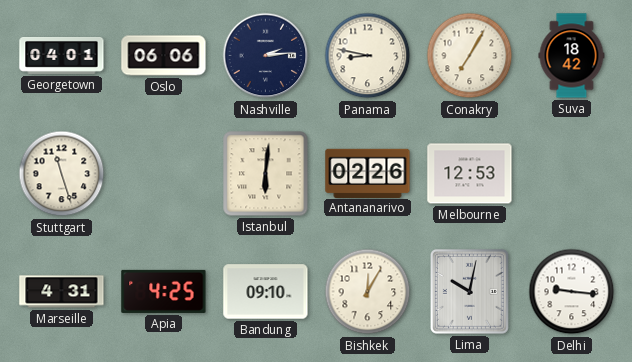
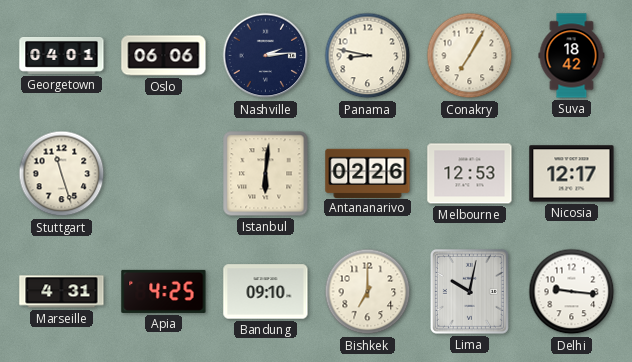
Nicosia: none -> 12:17 (572, 174)
Bishkek: 12:05 -> 7:00 (368, 292)
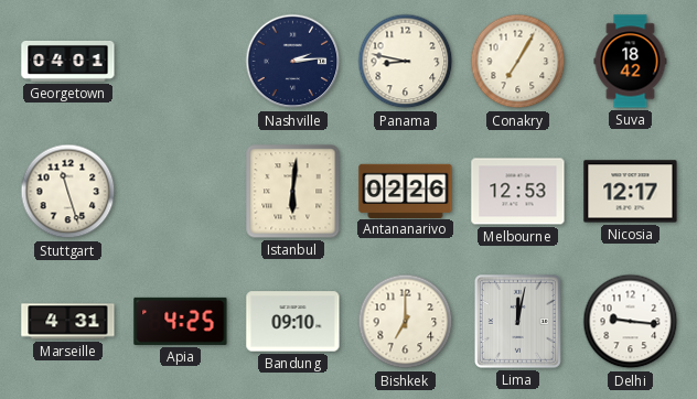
Oslo: 06:06 -> none (164, 56)
Lima: 10:02 -> 12:02 (517, 321)
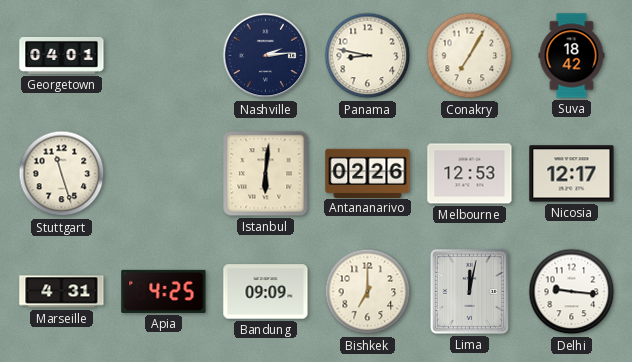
Bandung: 09:10 -> 09:09 (266, 292)
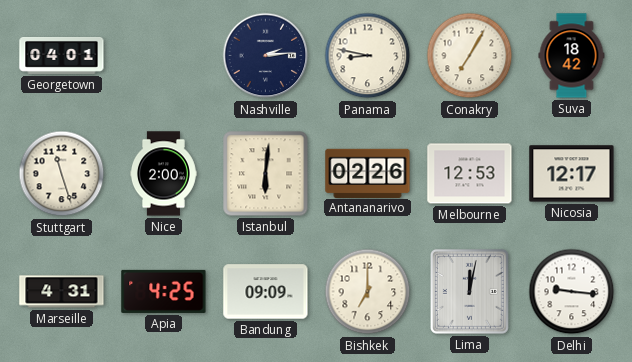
Nice: none -> 2:00 (163, 174)
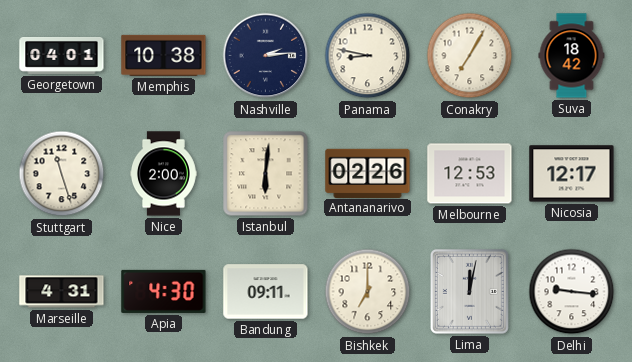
Memphis: none -> 10:38 (164, 55)
Apia: 4:25 -> 4:30 (164, 291)
Bandung: 09:09 -> 09:11 (266, 292)
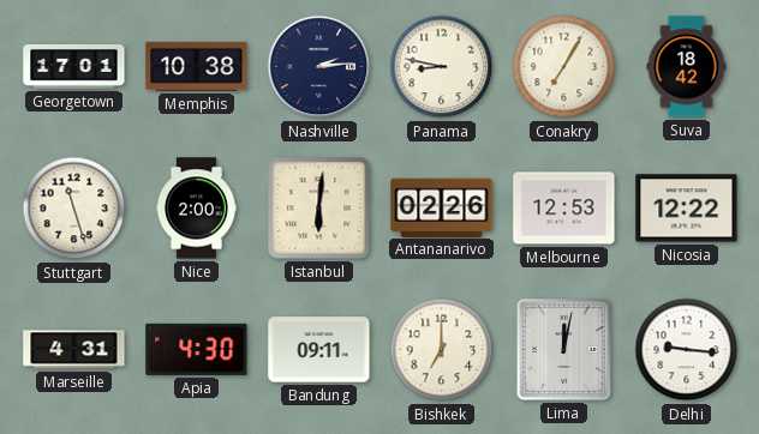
Georgetown: 04:01 -> 17:01 (74, 66)
Nicosia: 12:17 -> 12:22 (687, 209)
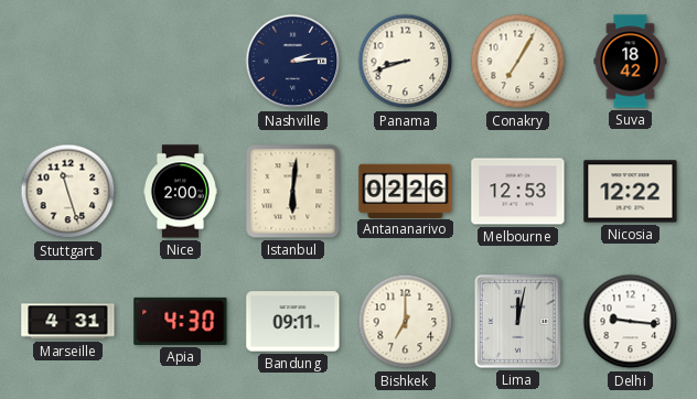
Georgetown: 17:01 -> none (74, 66)
Memphis: 10:38 -> none (197, 66)
Panama: 8:47 -> 8:42 (406, 62)
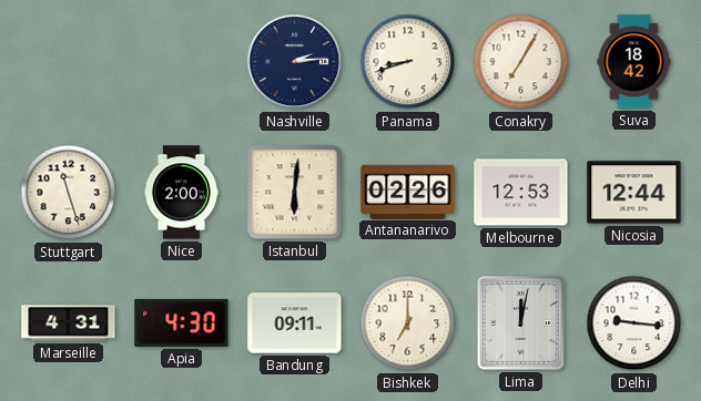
Nicosia: 12:22 -> 12:44 (634, 193)
